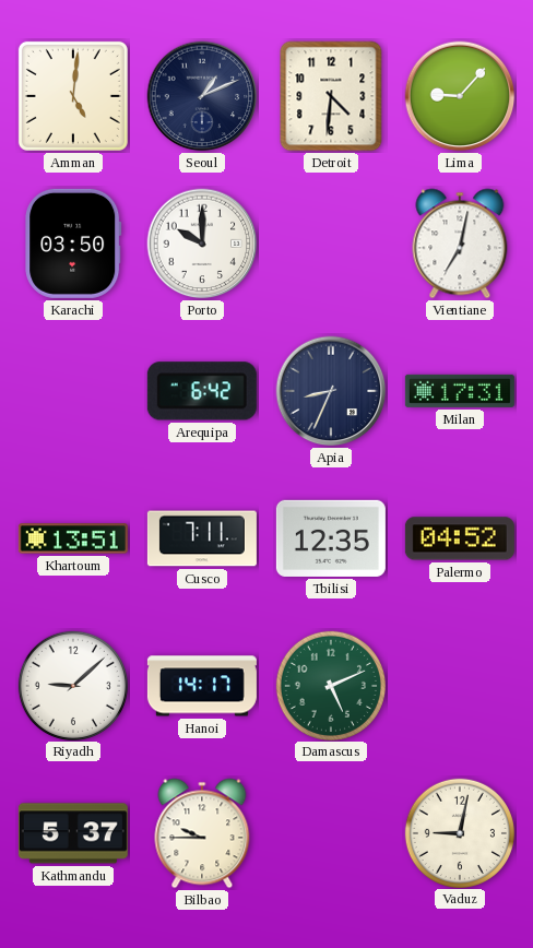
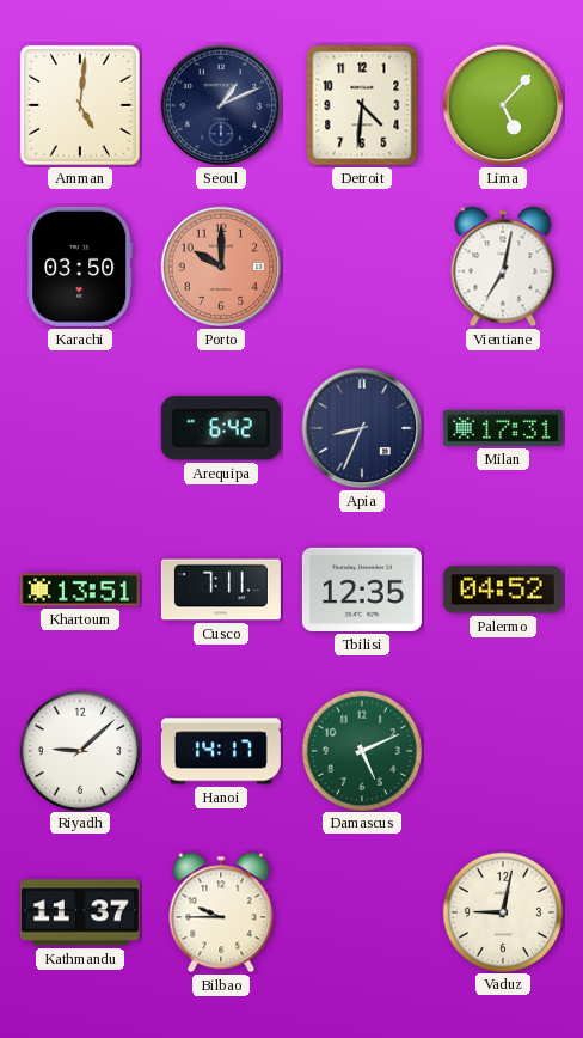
Lima: 9:07 -> 5:07 (503, 105)
Porto dial: white -> salmon (221, 267)
Kathmandu: 5:37 -> 11:37 (80, 912)
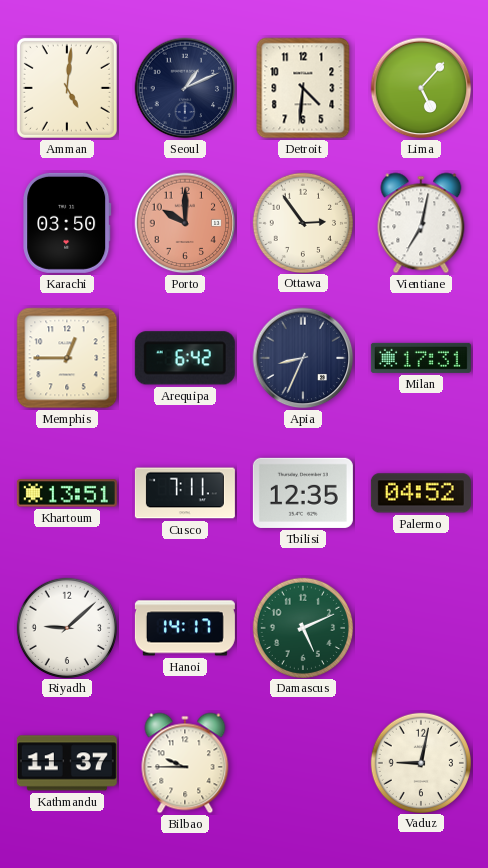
Ottawa: none -> 2:54 (302, 222)
Memphis: none -> 12:45 (67, 358)
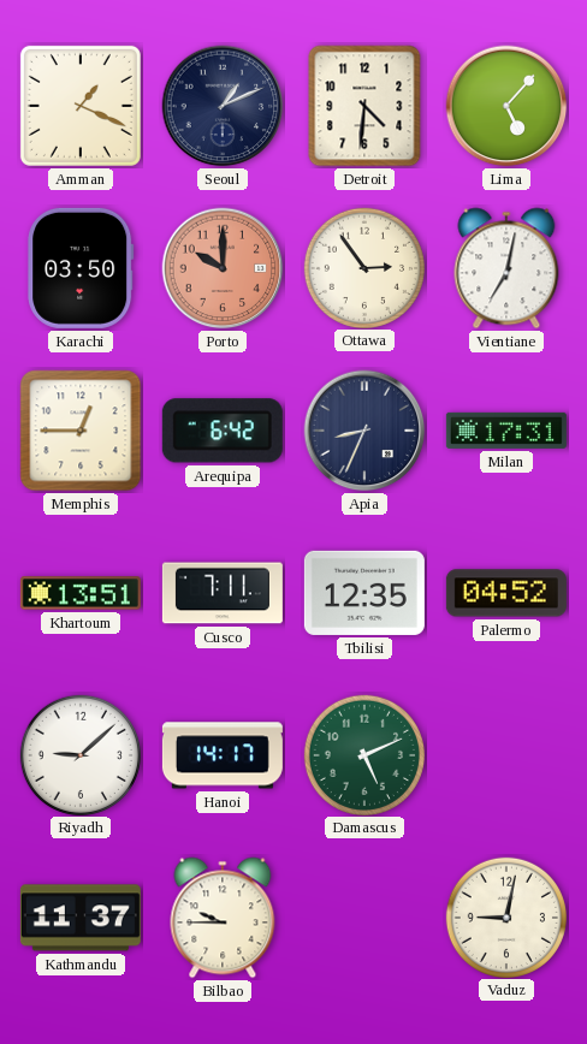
Amman: 5:01 -> 1:19 (81, 106)
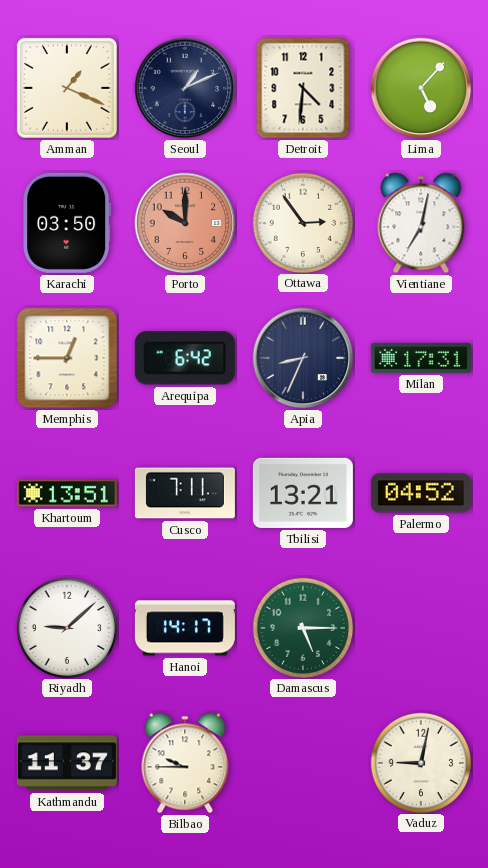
Tbilisi: 12:35 -> 13:21 (303, 493)
Damascus: 5:11 -> 5:15 (302, 627)
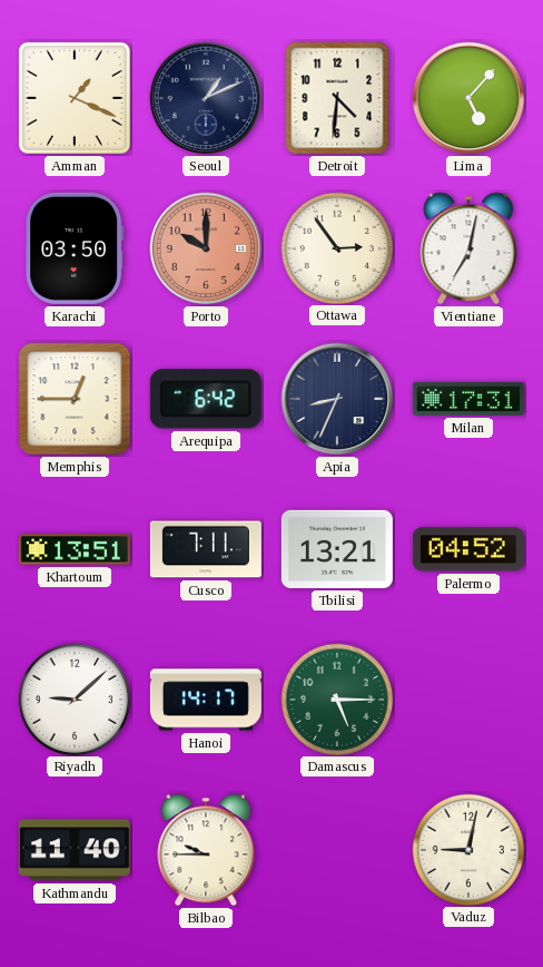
Kathmandu: 11:37 -> 11:40 (75, 850)
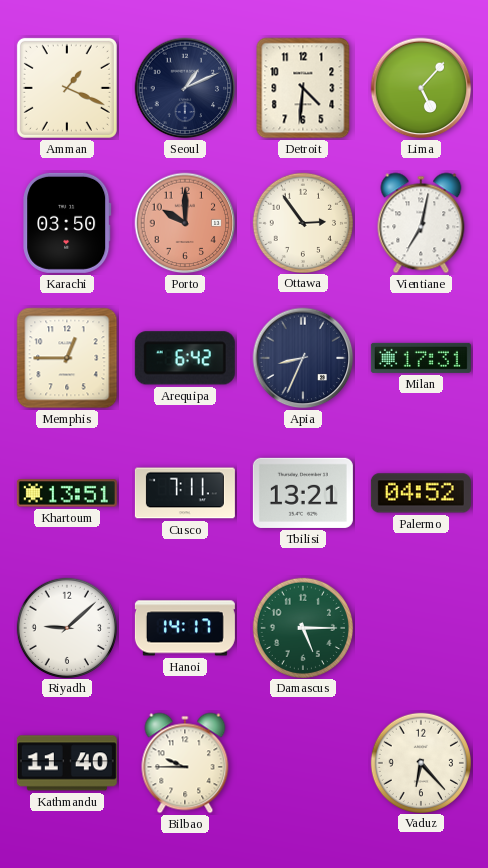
Vaduz: 9:02 -> 6:23 (420, 762)
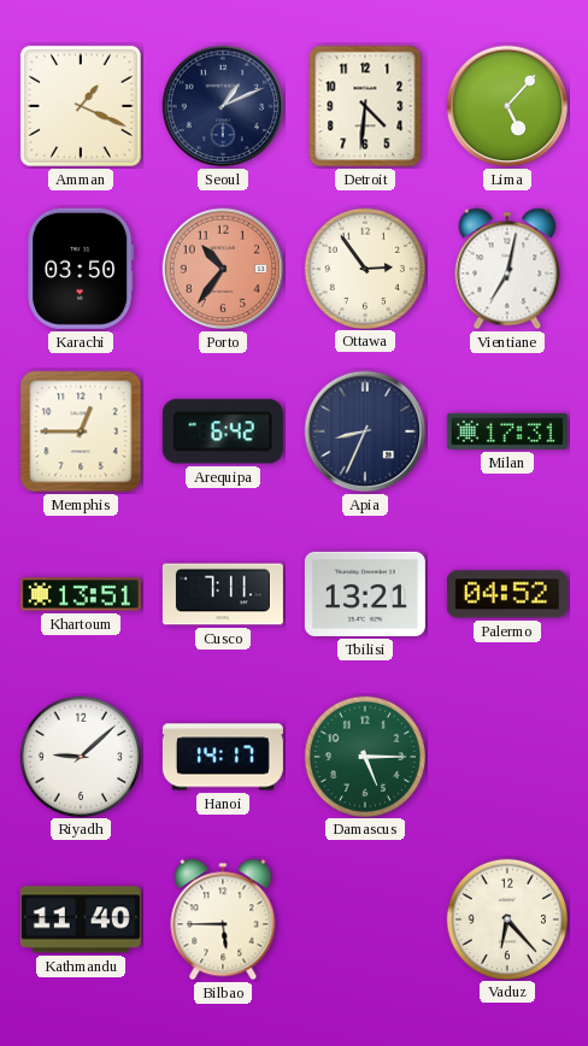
Porto: 10:00 -> 10:36 (223, 269)
Bilbao: 9:45 -> 5:45 (223, 919)
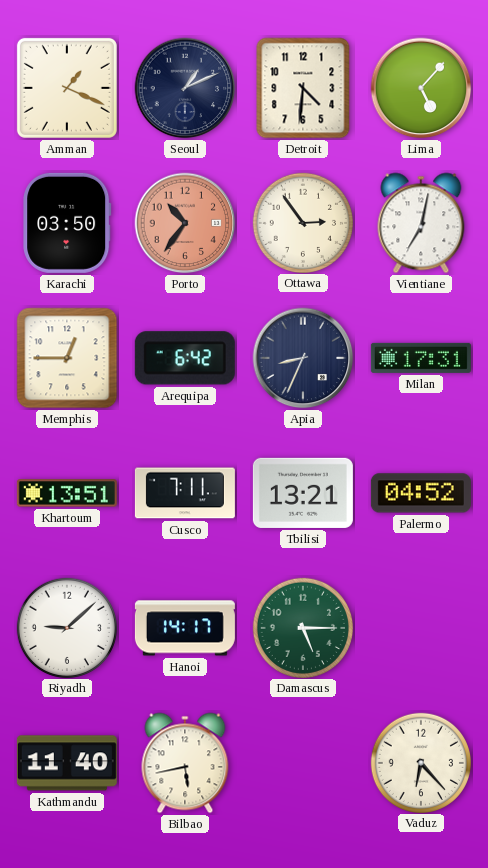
Bilbao: 5:45 -> 5:43 (185, 763)
